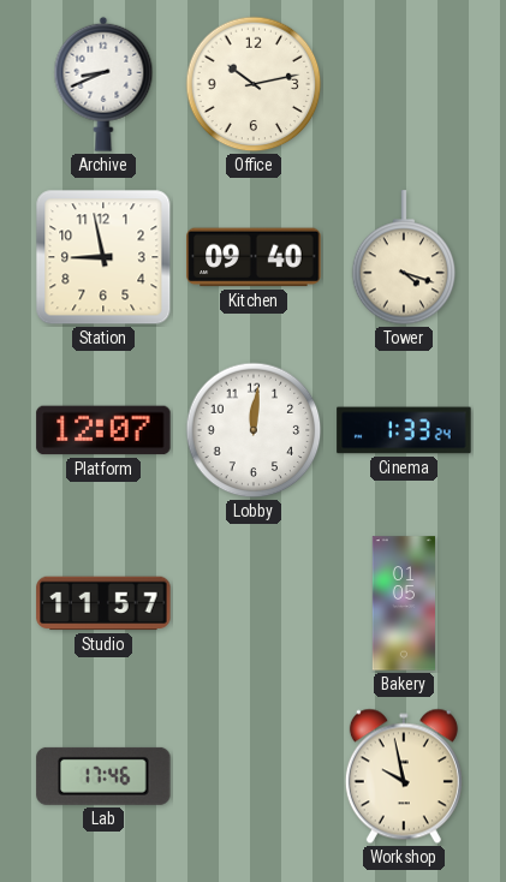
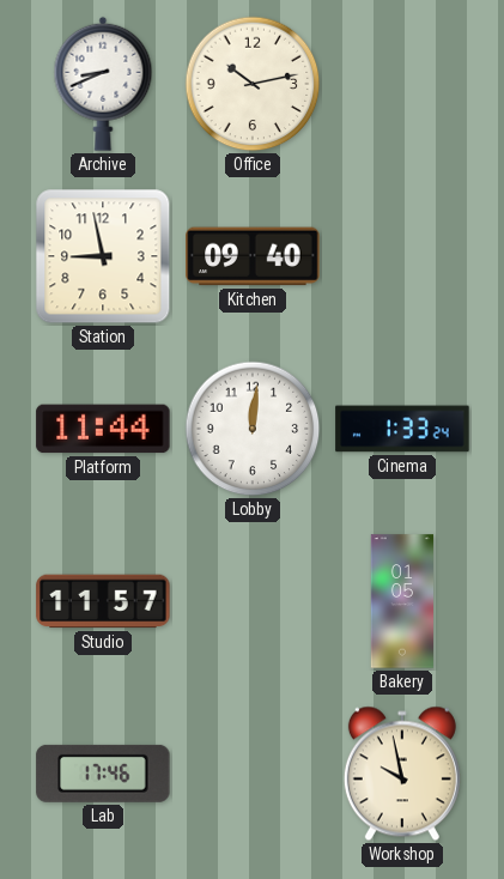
Tower: 4:18 -> none (404, 258)
Platform: 12:07 -> 11:44 (103, 429)
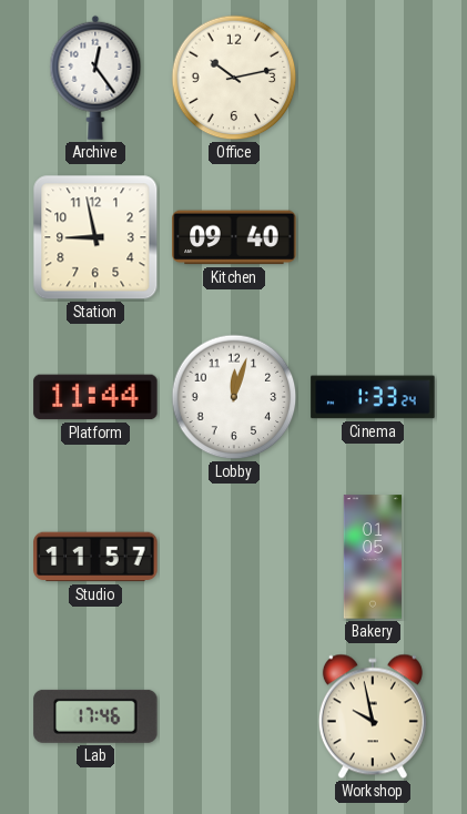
Archive: 8:41 -> 12:24 (95, 78)
Lobby: 12:01 -> 12:03 (234, 397)
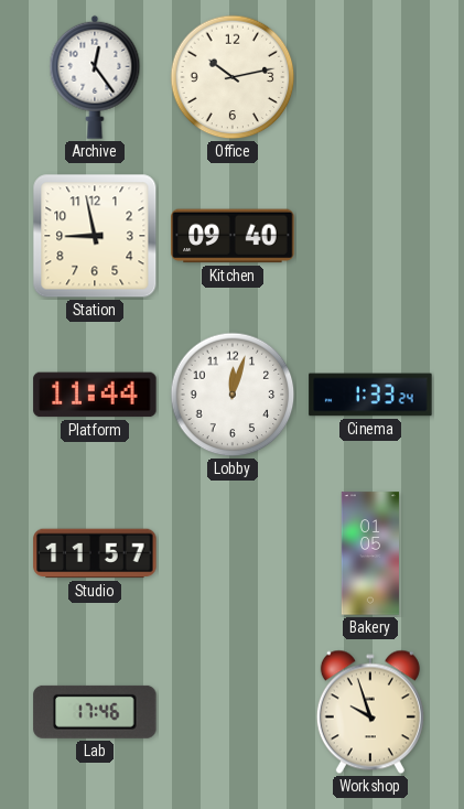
Workshop: 9:58 -> 9:57 (370, 712)
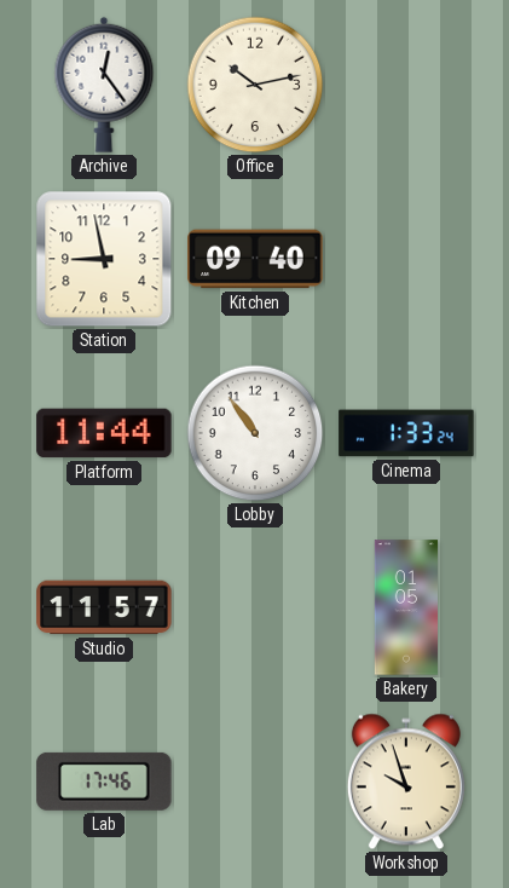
Lobby: 12:03 -> 10:54 (255, 433)
